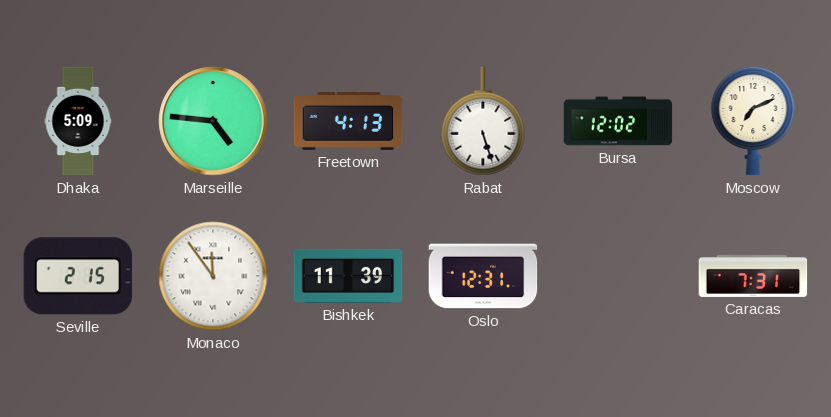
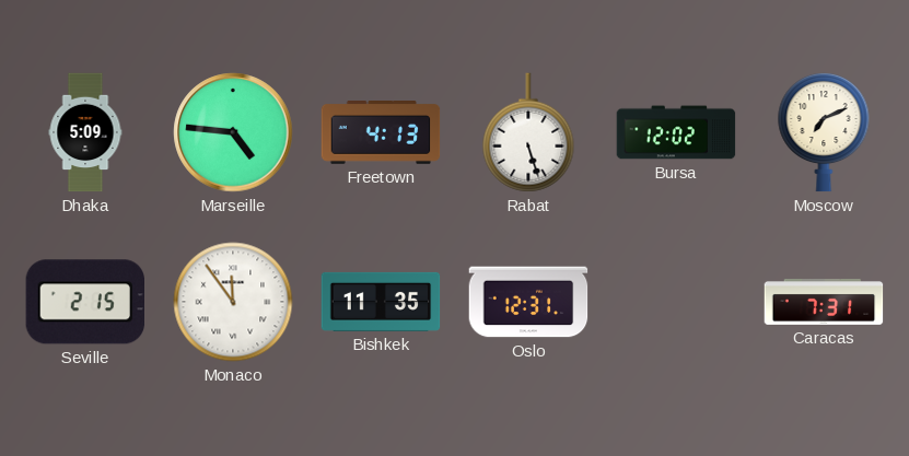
Bishkek: 11:39 -> 11:35 (381, 302)
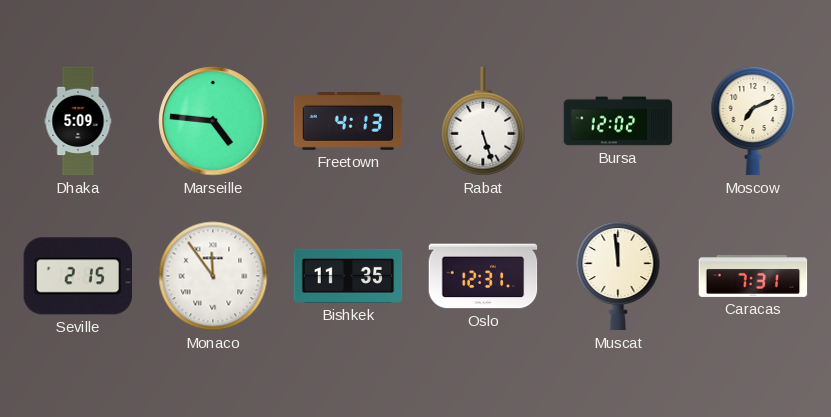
Muscat: none -> 11:59 (618, 276)
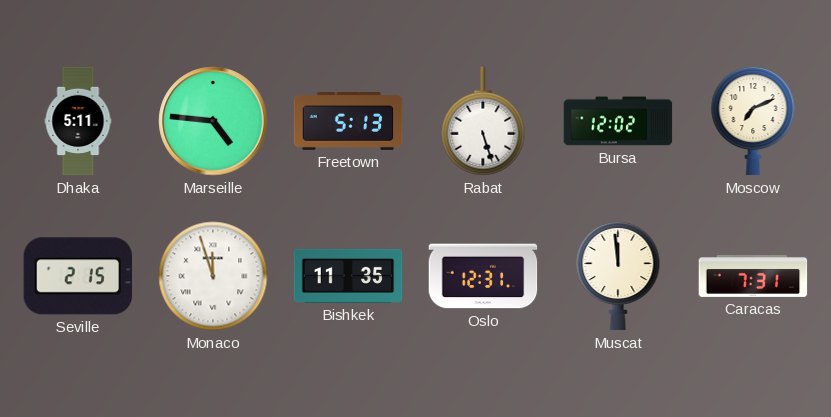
Dhaka: 5:09 -> 5:11 (78, 121)
Freetown: 4:13 -> 5:13 (348, 122)
Monaco: 11:54 -> 11:57 (213, 276)
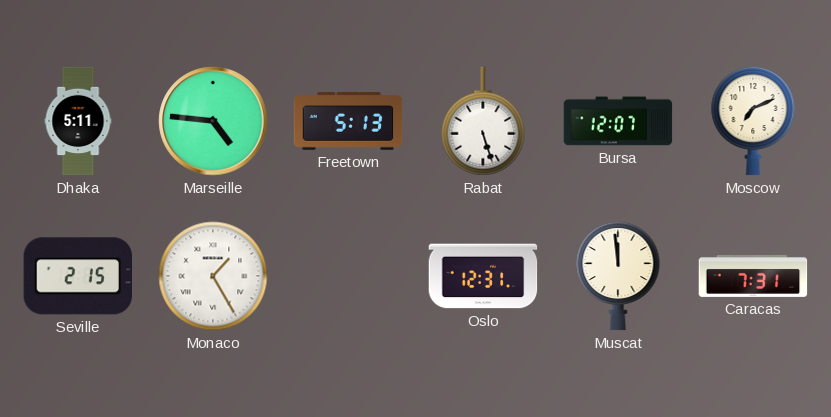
Bursa: 12:02 -> 12:07 (618, 121)
Monaco: 11:57 -> 1:25 (213, 276)
Bishkek: 11:35 -> none (348, 276)
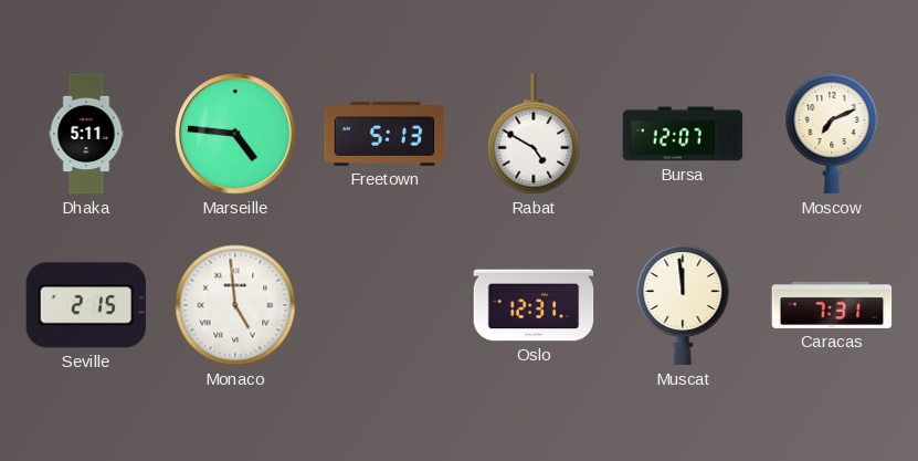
Rabat: 5:27 -> 4:50 (534, 134)
Monaco: 1:25 -> 4:59 (235, 305)
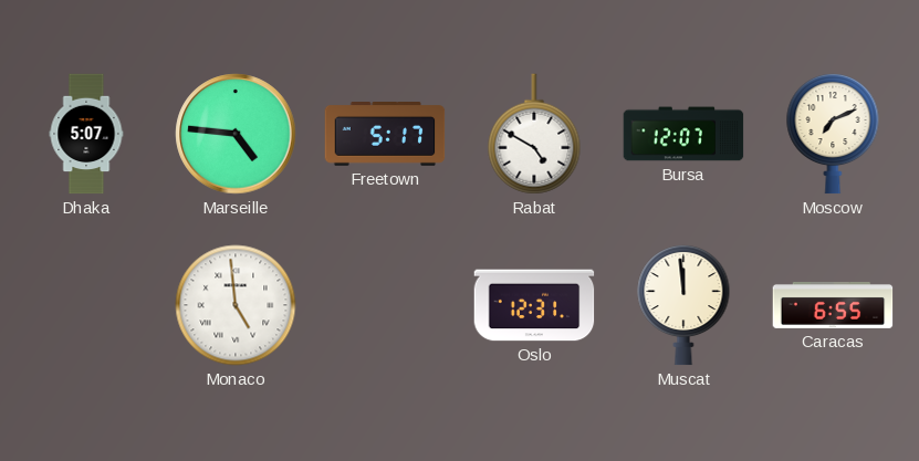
Dhaka: 5:11 -> 5:07 (86, 134)
Freetown: 5:13 -> 5:17 (385, 135)
Seville: 2:15 -> none (85, 305)
Caracas: 7:31 -> 6:55 (833, 305)
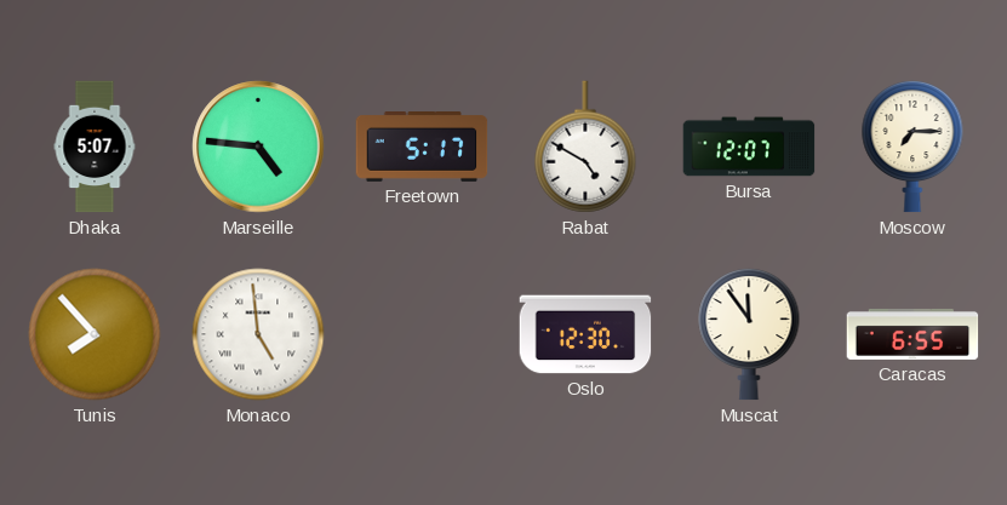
Moscow: 7:11 -> 7:15 (912, 147)
Tunis: none -> 7:53 (95, 334)
Oslo: 12:31 -> 12:30 (585, 334)
Muscat: 11:59 -> 11:54 (749, 334)
